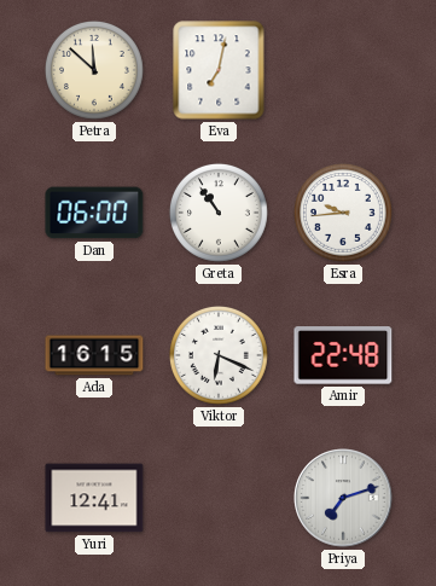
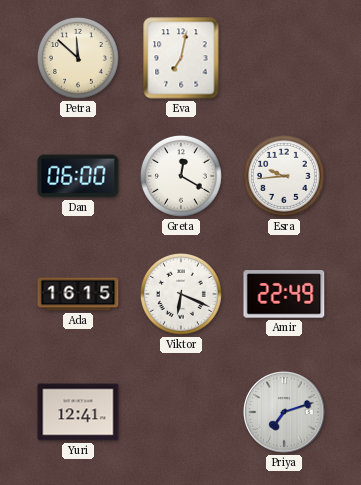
Greta: 10:54 -> 12:20 (181, 176)
Amir: 22:48 -> 22:49 (284, 294)
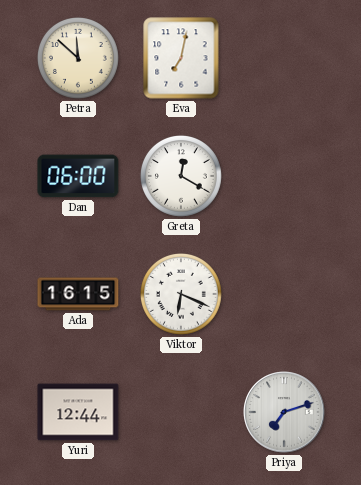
Esra: 9:44 -> none (284, 176)
Amir: 22:49 -> none (284, 294)
Yuri: 12:41 -> 12:44 (78, 412)
